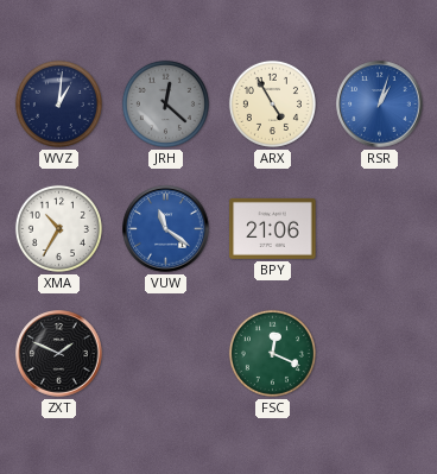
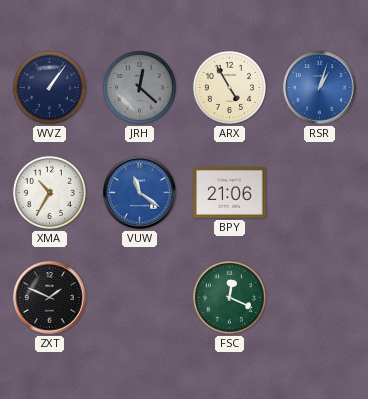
WVZ: 1:01 -> 1:06 (49, 87)
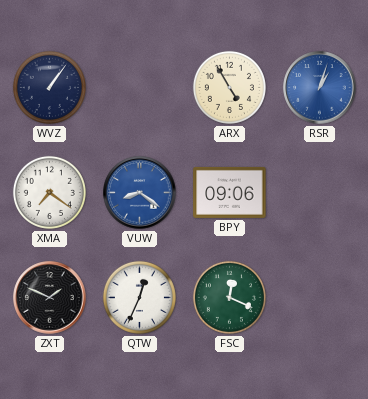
JRH: 12:22 -> none (139, 87)
XMA: 10:35 -> 7:21 (49, 192)
VUW: 11:21 -> 8:21 (140, 193)
BPY: 21:06 -> 09:06 (230, 192)
QTW: none -> 12:34 (139, 297)
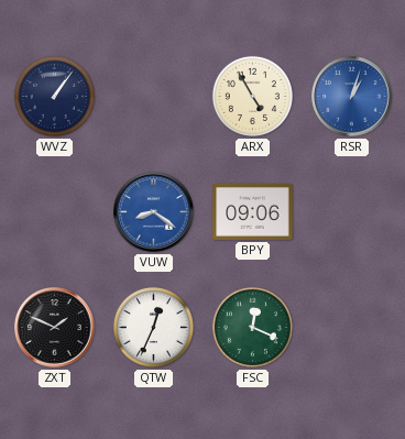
XMA: 7:21 -> none (49, 192)
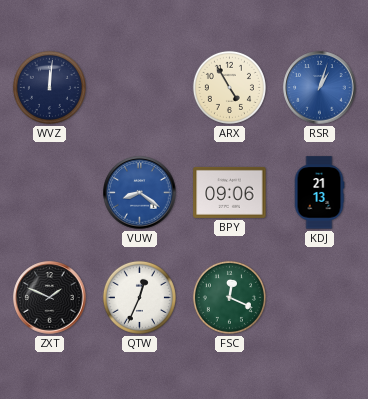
WVZ: 1:06 -> 12:01 (49, 87)
KDJ: none -> 21:13 (319, 193)
